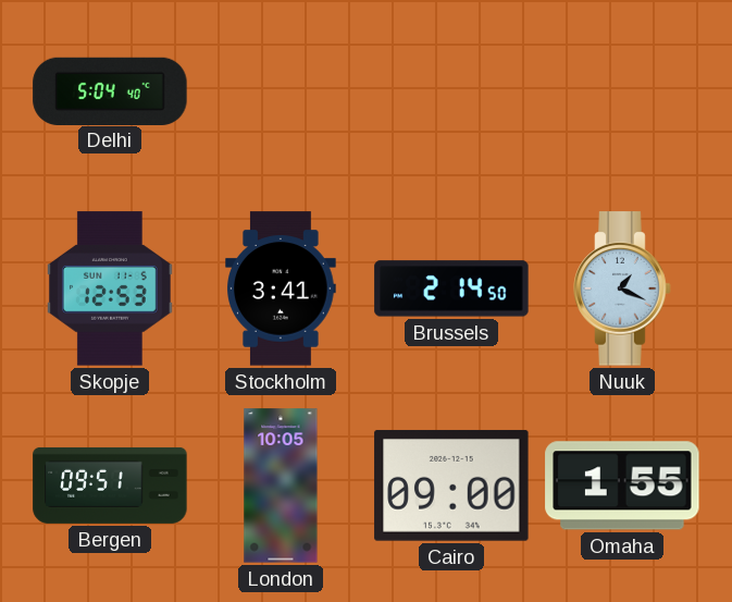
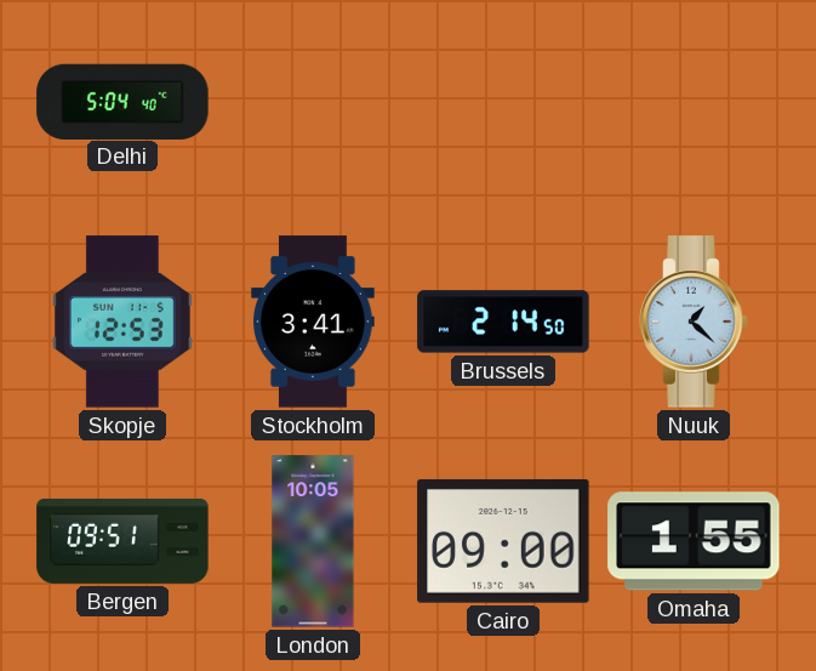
Nuuk: 1:19 -> 1:22 (694, 322)
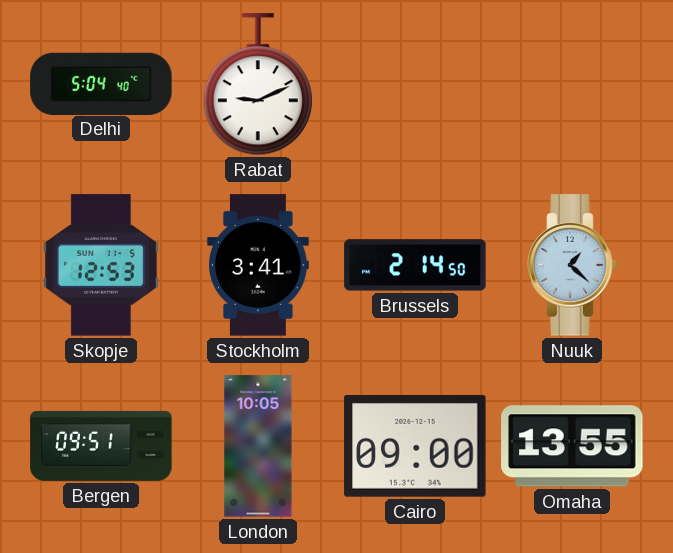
Rabat: none -> 9:11 (258, 85)
Omaha: 1:55 -> 13:55 (572, 446)
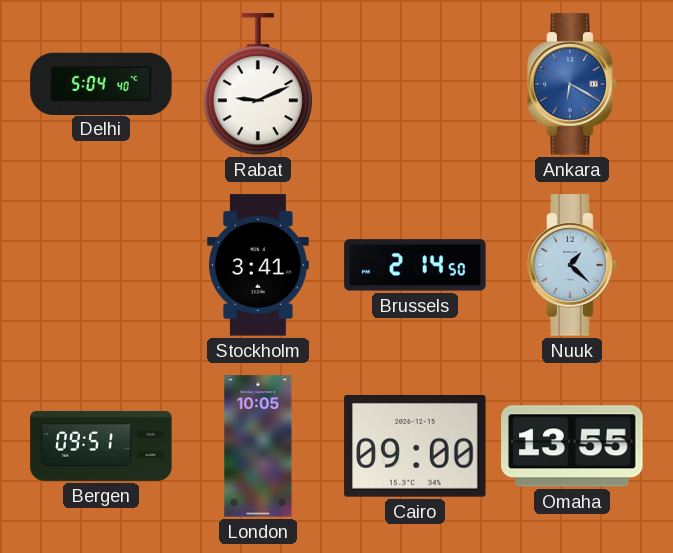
Ankara: none -> 6:20 (572, 84)
Skopje: 12:53 -> none (101, 265)
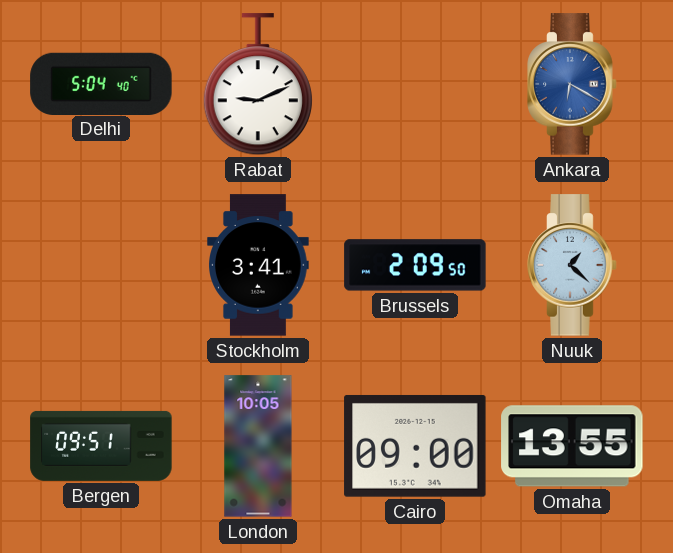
Brussels: 2:14 -> 2:09 (415, 265)
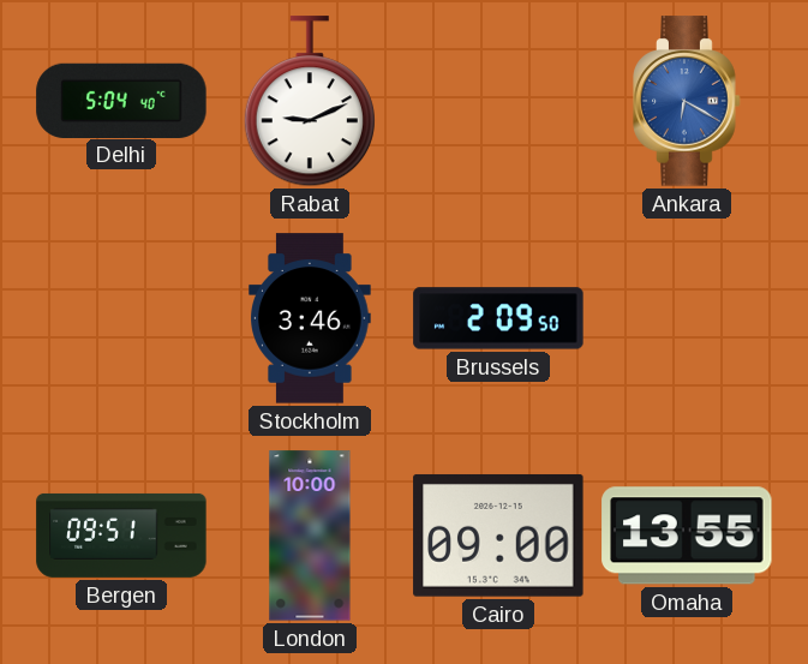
Stockholm: 3:41 -> 3:46 (311, 318)
Nuuk: 1:22 -> none (572, 265)
London: 10:05 -> 10:00 (310, 536)
